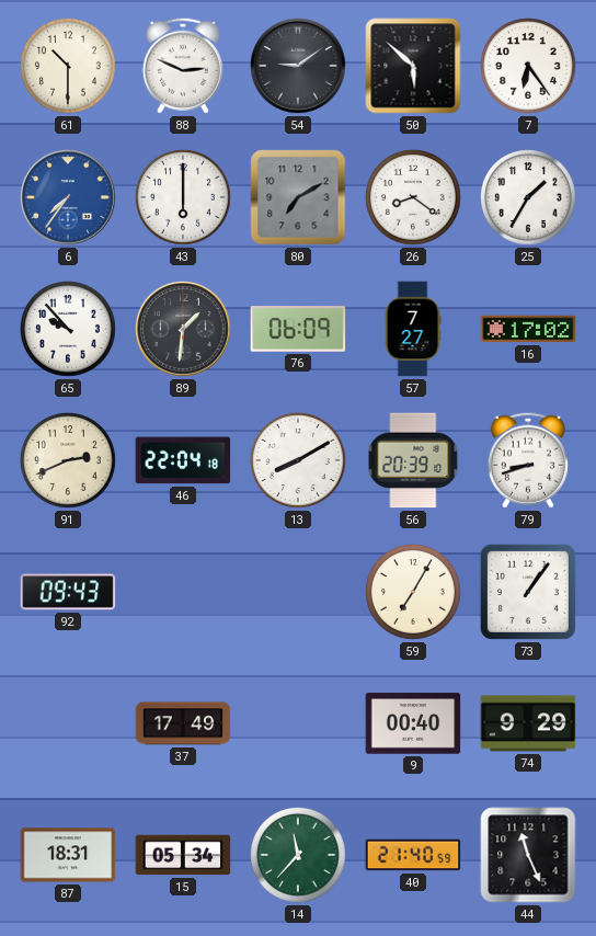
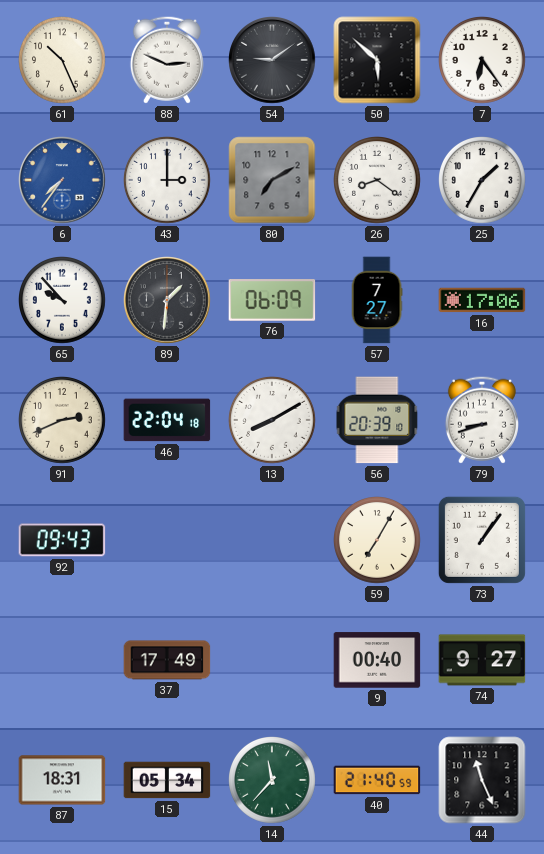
61: 10:30 -> 10:26 (63, 61)
43: 6:00 -> 3:00 (168, 181)
16: 17:02 -> 17:06 (482, 300)
74: 9:29 -> 9:27 (482, 660)
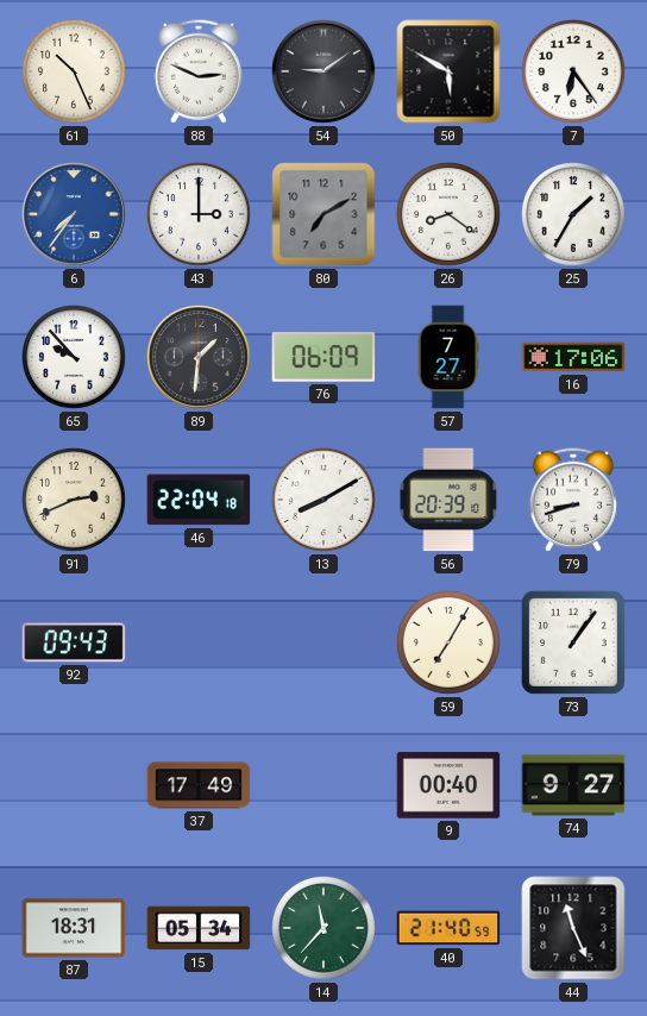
50: 5:52 -> 5:50 (448, 71)
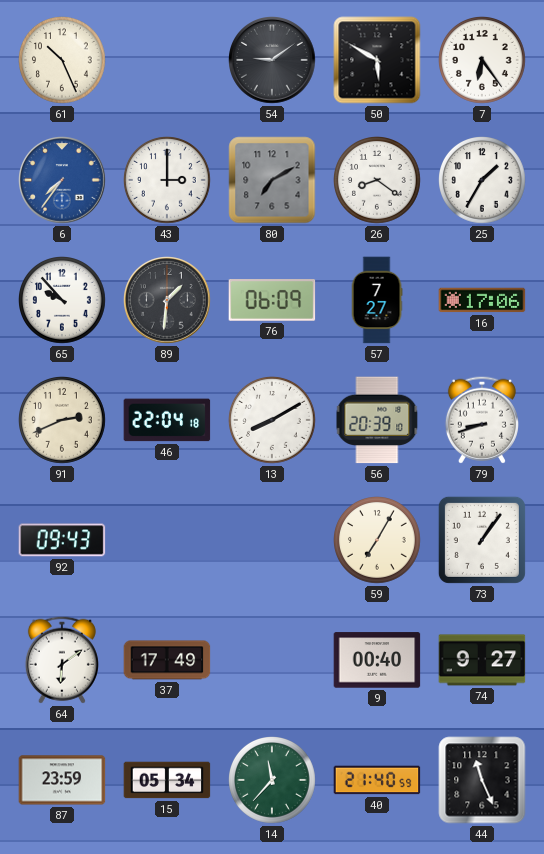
88: 2:49 -> none (199, 71)
64: none -> 6:09 (62, 660)
87: 18:31 -> 23:59 (62, 780)
